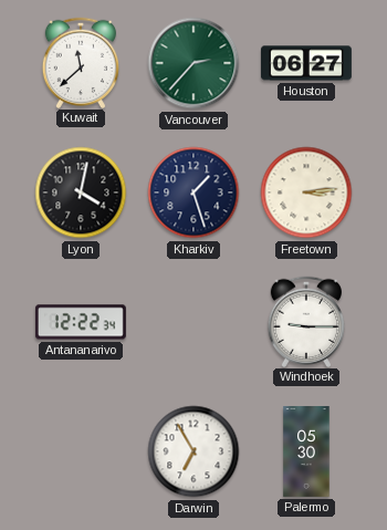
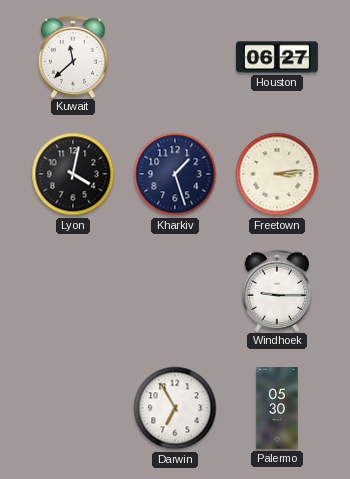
Vancouver: 2:37 -> none (193, 63)
Antananarivo: 12:22 -> none (81, 322)
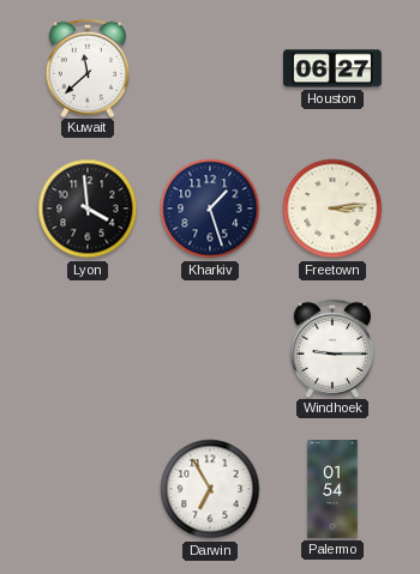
Lyon: 4:02 -> 3:59 (88, 209)
Palermo: 05:30 -> 01:54 (332, 490)
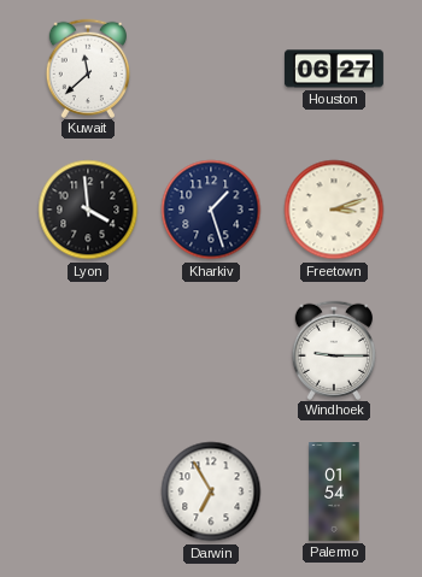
Freetown: 3:14 -> 3:12 (334, 210)
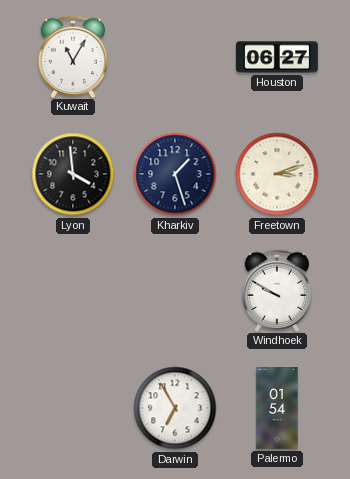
Kuwait: 11:38 -> 11:05 (72, 56)
Windhoek: 9:15 -> 9:50 (276, 290)
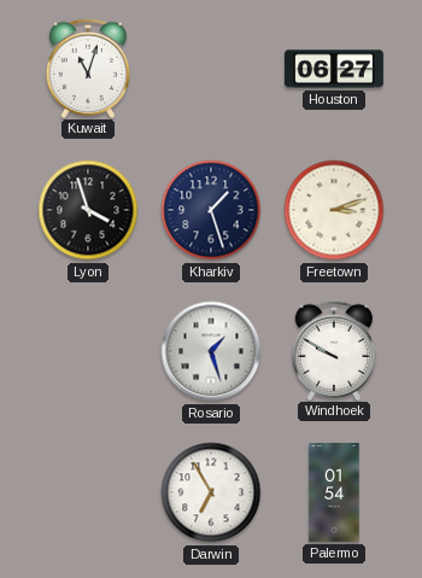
Kuwait: 11:05 -> 11:03 (87, 68)
Lyon: 3:59 -> 3:57 (88, 210)
Rosario: none -> 1:27 (211, 351)
